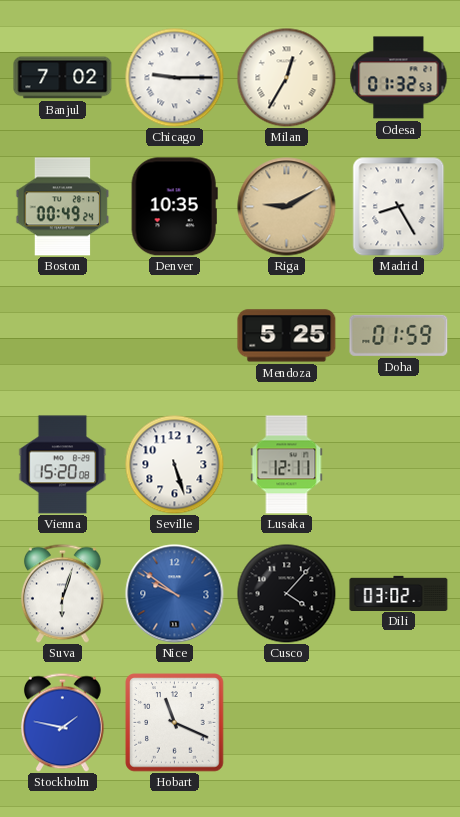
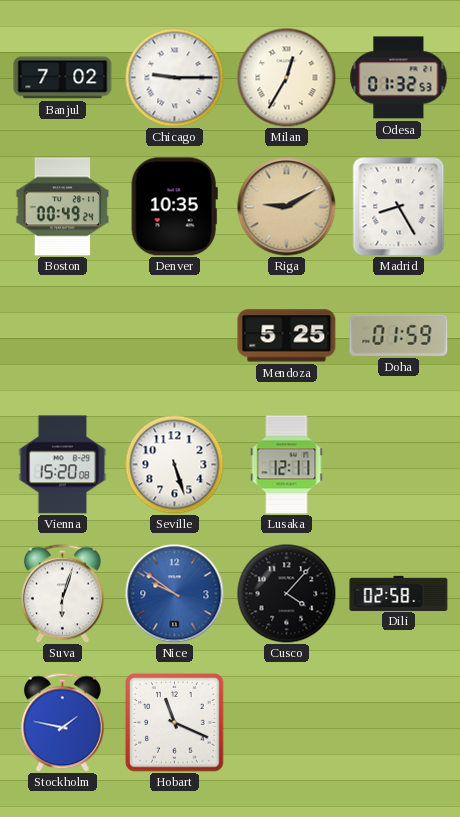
Dili: 03:02 -> 02:58 (399, 593)
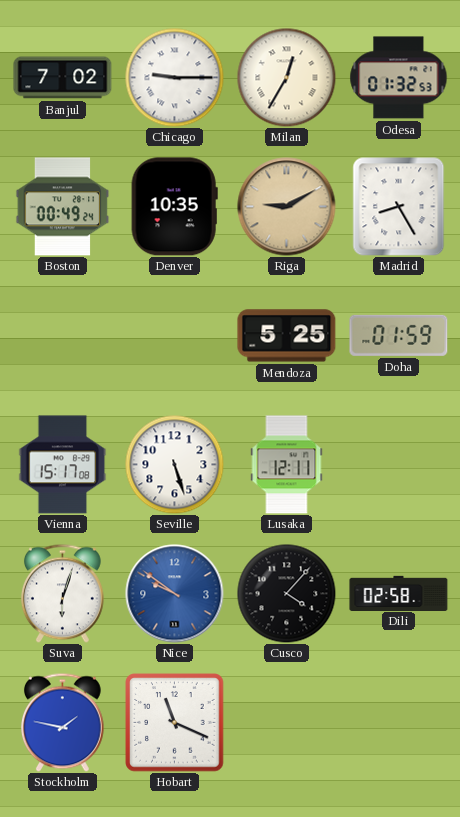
Vienna: 15:20 -> 15:17 (63, 465)
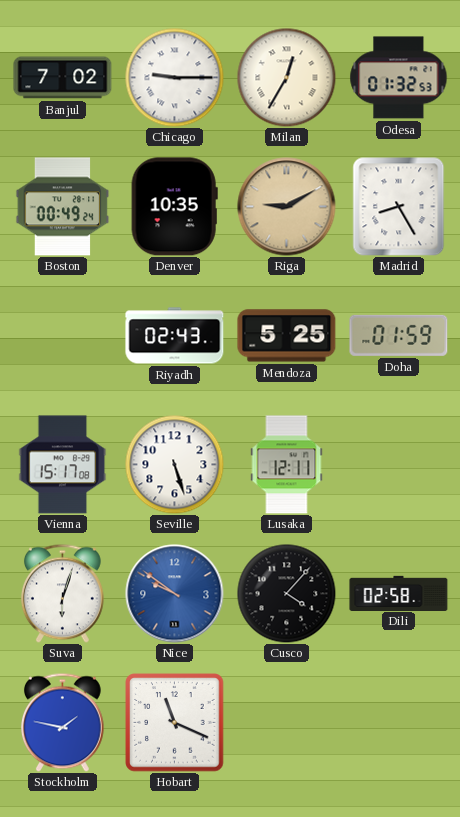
Riyadh: none -> 02:43 (175, 336)
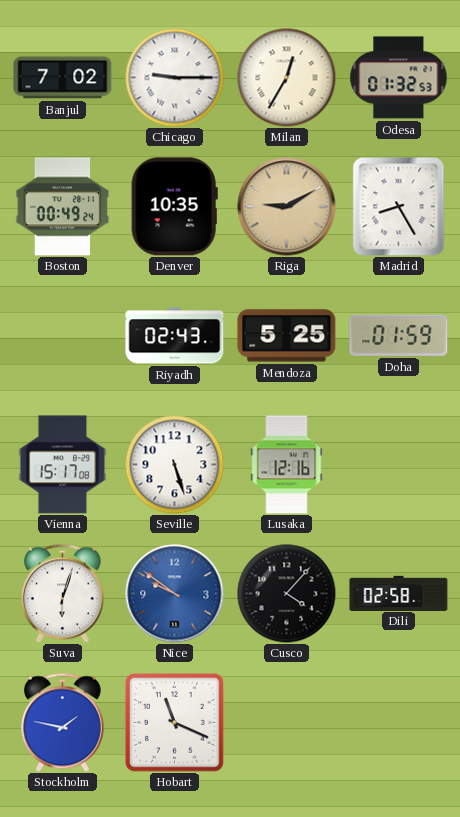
Lusaka: 12:11 -> 12:16 (287, 465)
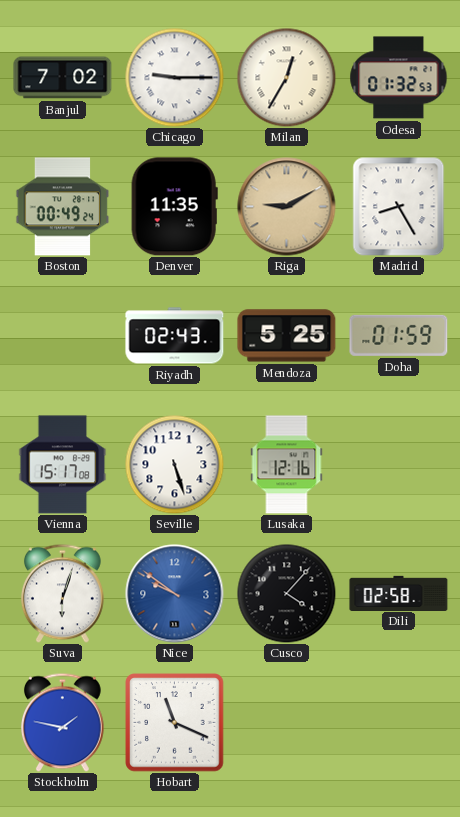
Denver: 10:35 -> 11:35 (174, 207)
